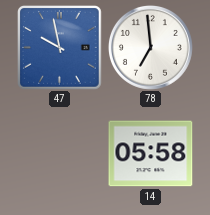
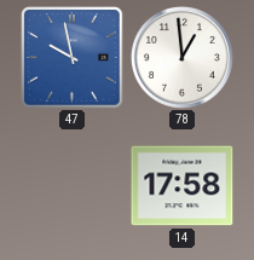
78: 6:59 -> 12:59 (181, 57)
14: 05:58 -> 17:58 (183, 186)
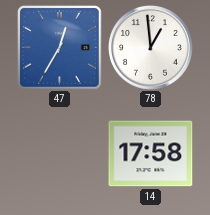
47: 9:58 -> 12:35 (60, 48)
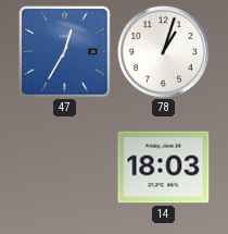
78: 12:59 -> 1:03 (163, 51)
14: 17:58 -> 18:03 (164, 168)
